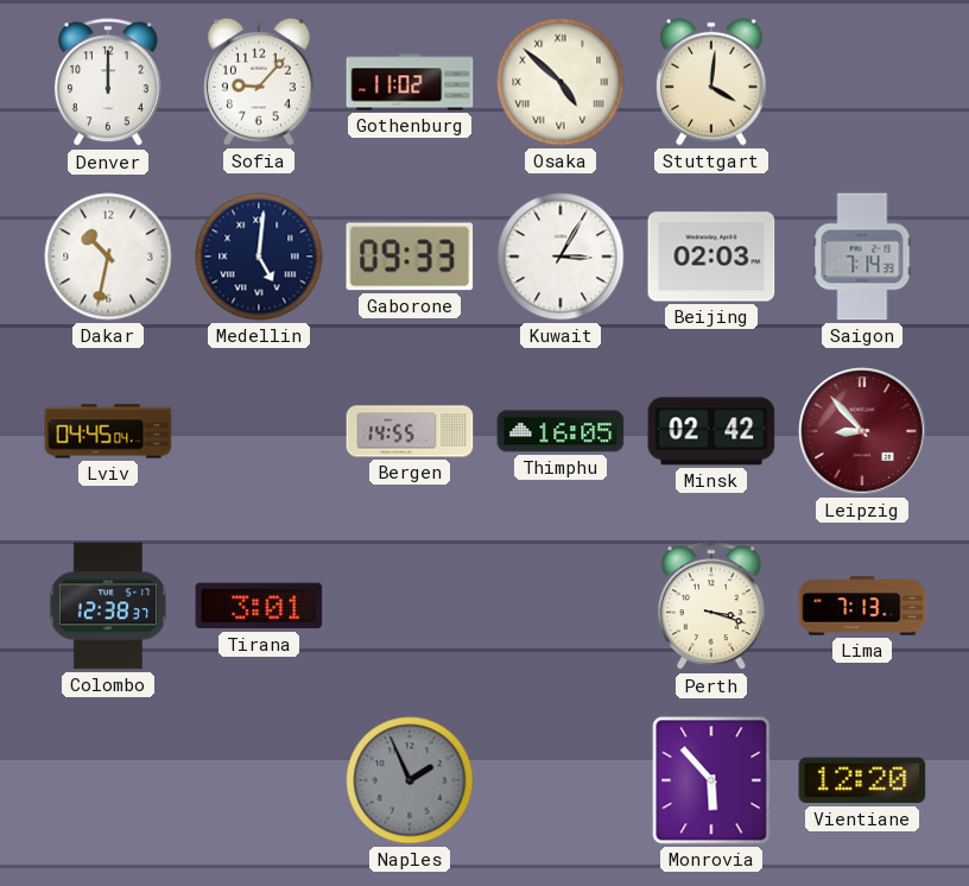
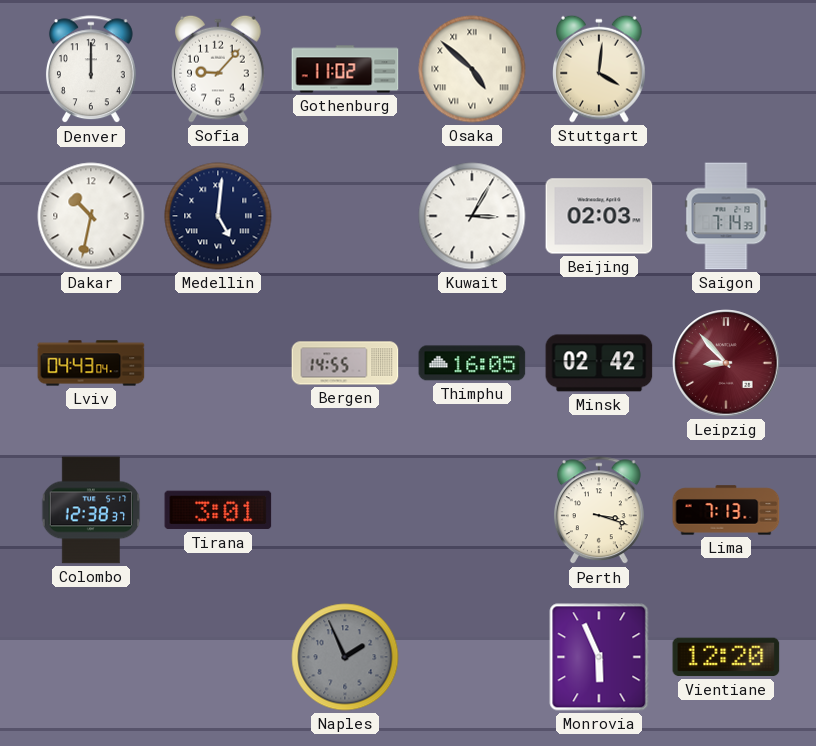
Gaborone: 09:33 -> none (410, 257)
Lviv: 04:45 -> 04:43 (91, 363)
Monrovia: 5:53 -> 5:56 (599, 657)
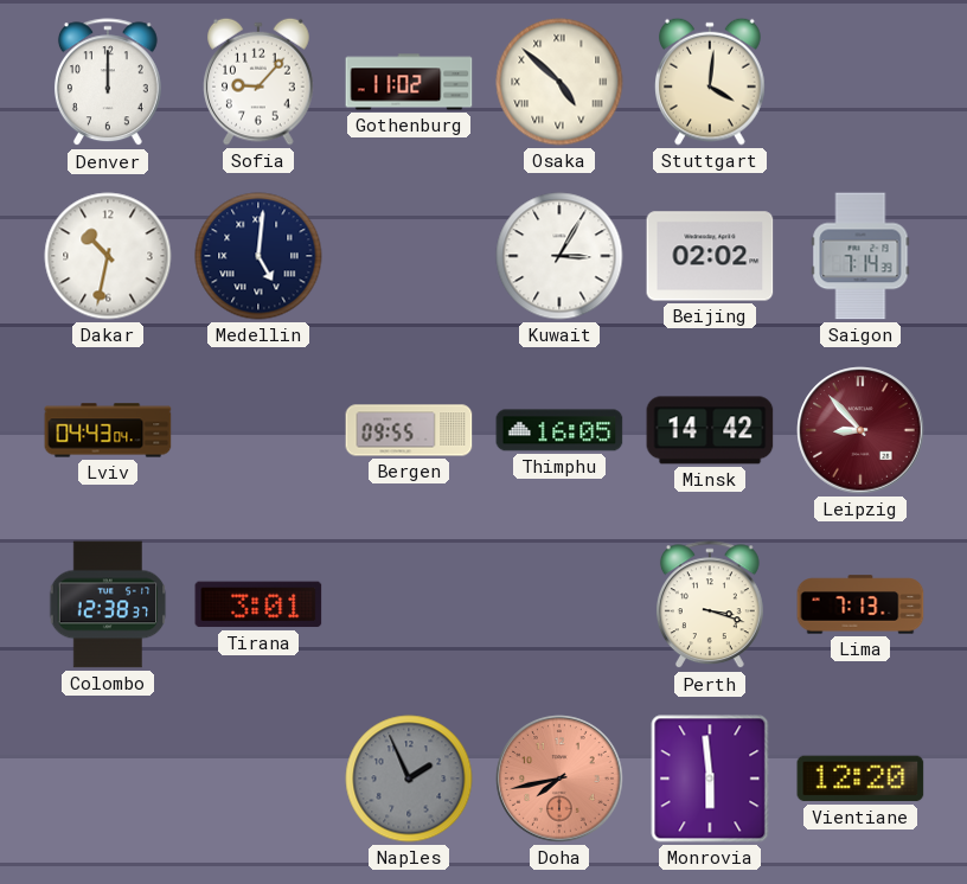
Beijing: 02:03 -> 02:02 (710, 256)
Bergen: 14:55 -> 09:55 (409, 430)
Minsk: 02:42 -> 14:42 (710, 430)
Doha: none -> 7:43 (559, 779)
Monrovia: 5:56 -> 5:59 (710, 779)
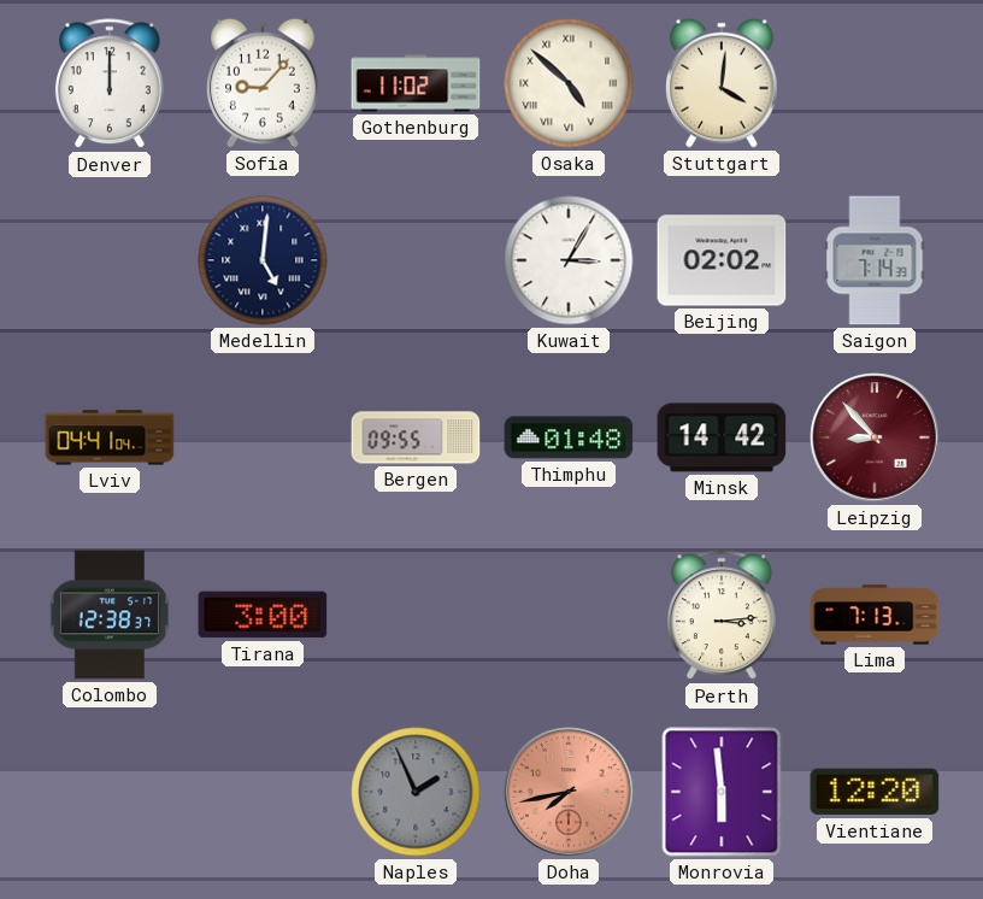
Dakar: 10:32 -> none (108, 256)
Lviv: 04:43 -> 04:41 (110, 437)
Thimphu: 16:05 -> 01:48 (569, 437)
Tirana: 3:01 -> 3:00 (263, 615)
Perth: 3:18 -> 3:14 (722, 616)
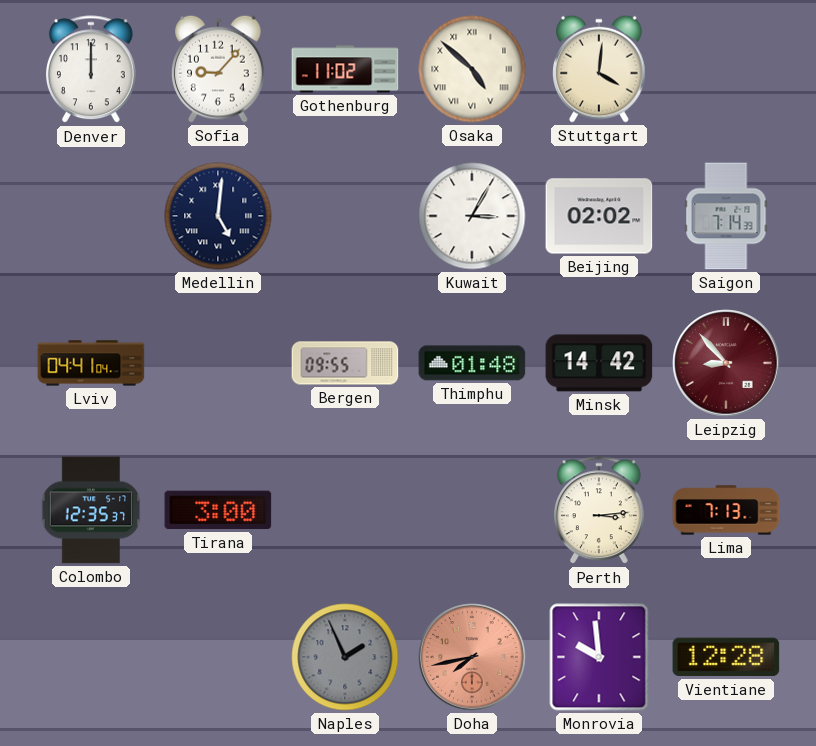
Colombo: 12:38 -> 12:35 (91, 510)
Monrovia: 5:59 -> 9:59 (599, 657)
Vientiane: 12:20 -> 12:28 (726, 657)
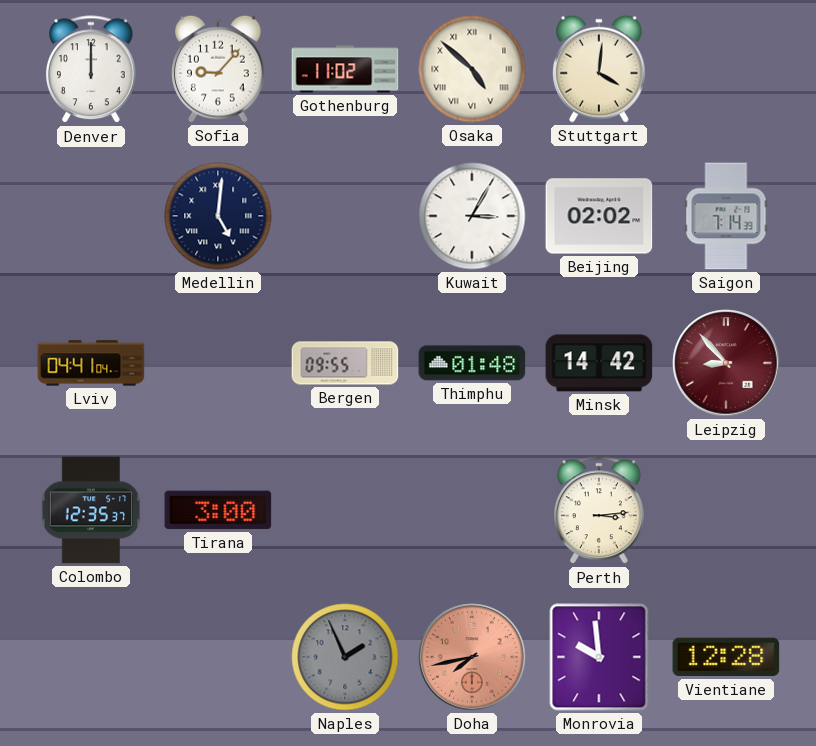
Lima: 7:13 -> none (726, 510)
